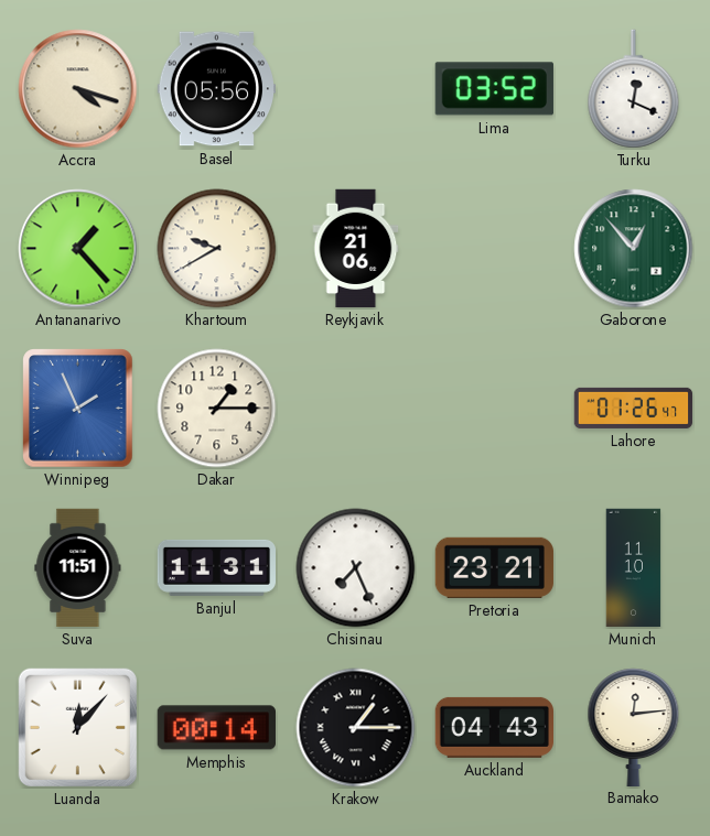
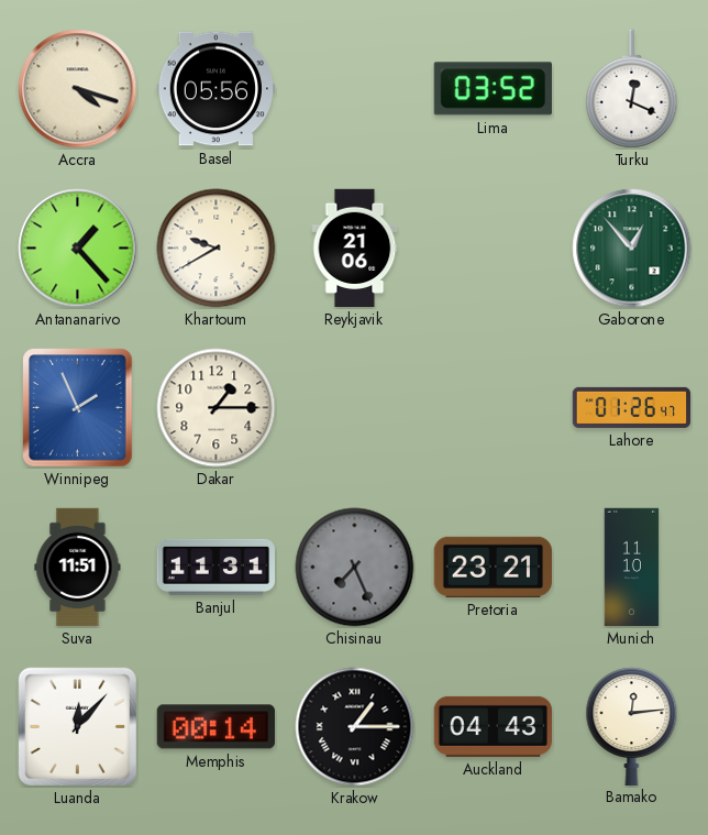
Chisinau dial: white -> grey (355, 568)
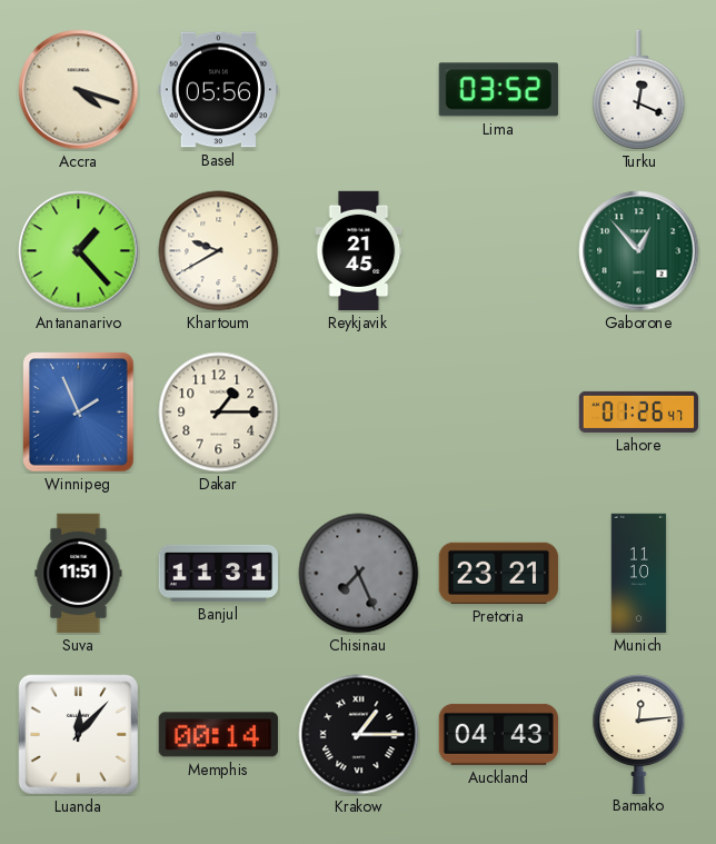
Reykjavik: 21:06 -> 21:45 (359, 251)
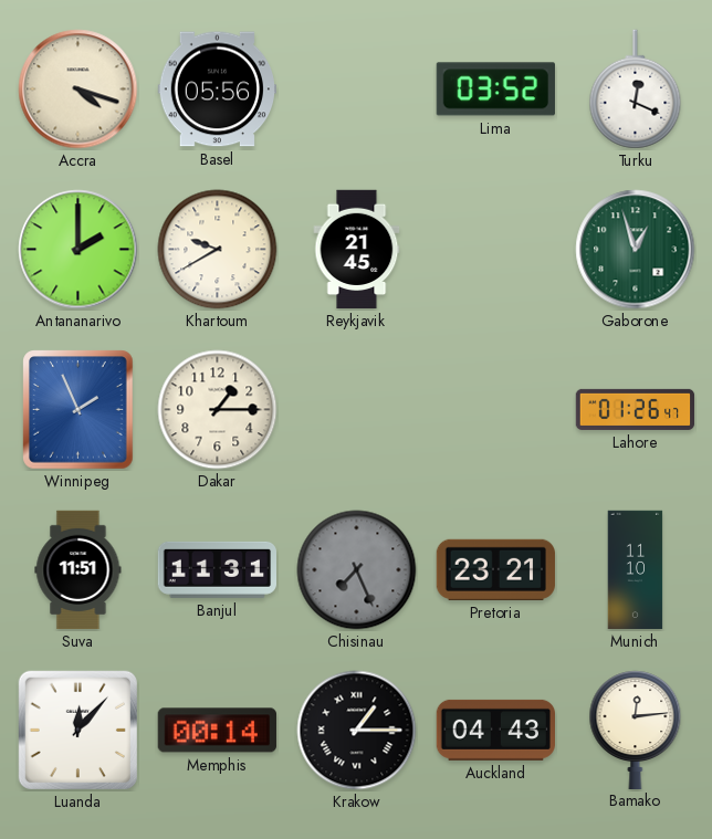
Antananarivo: 1:23 -> 2:00 (78, 250)
Gaborone: 12:53 -> 12:57 (636, 250)
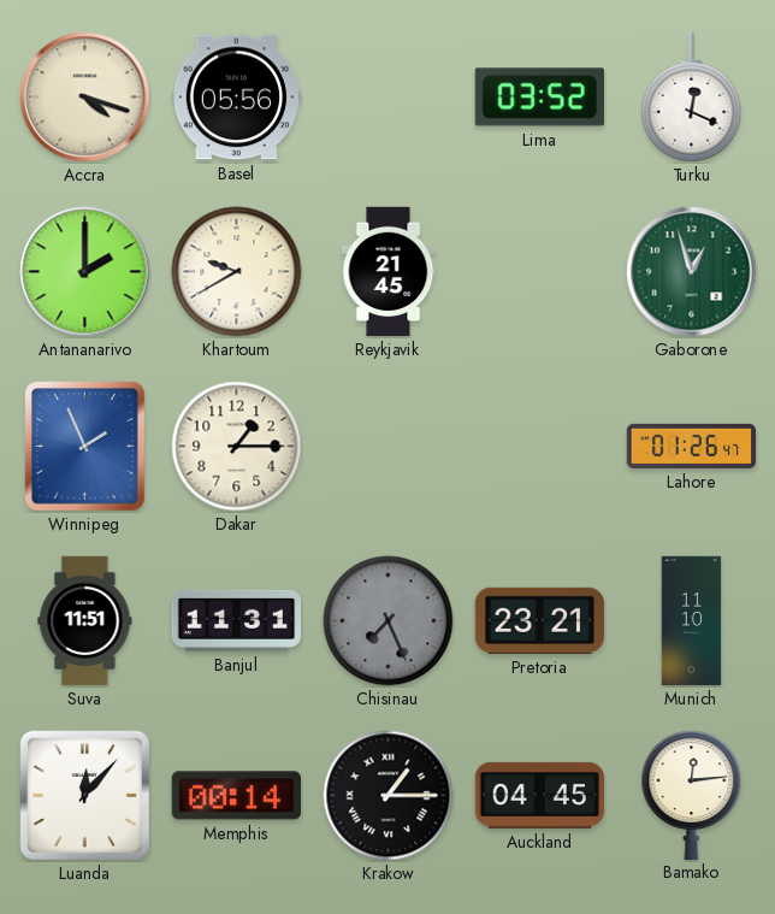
Auckland: 04:43 -> 04:45 (539, 795)
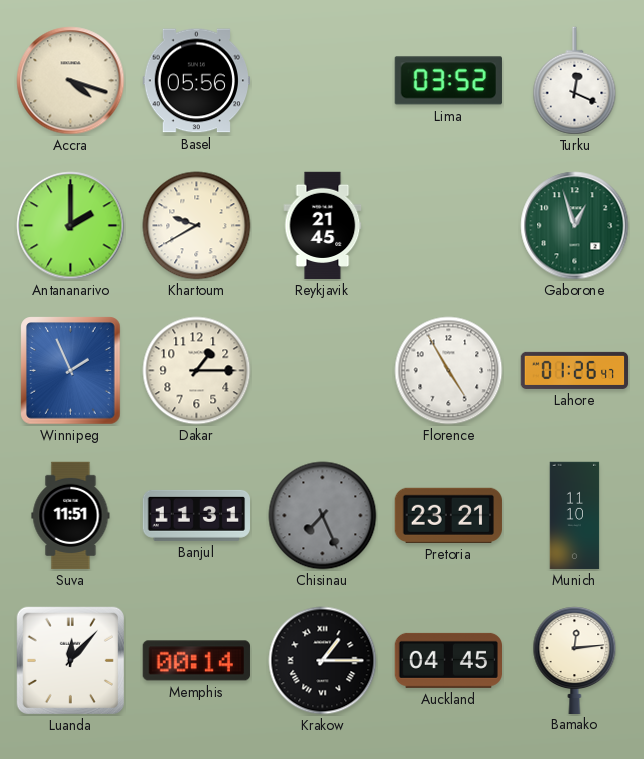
Florence: none -> 4:55 (449, 371)
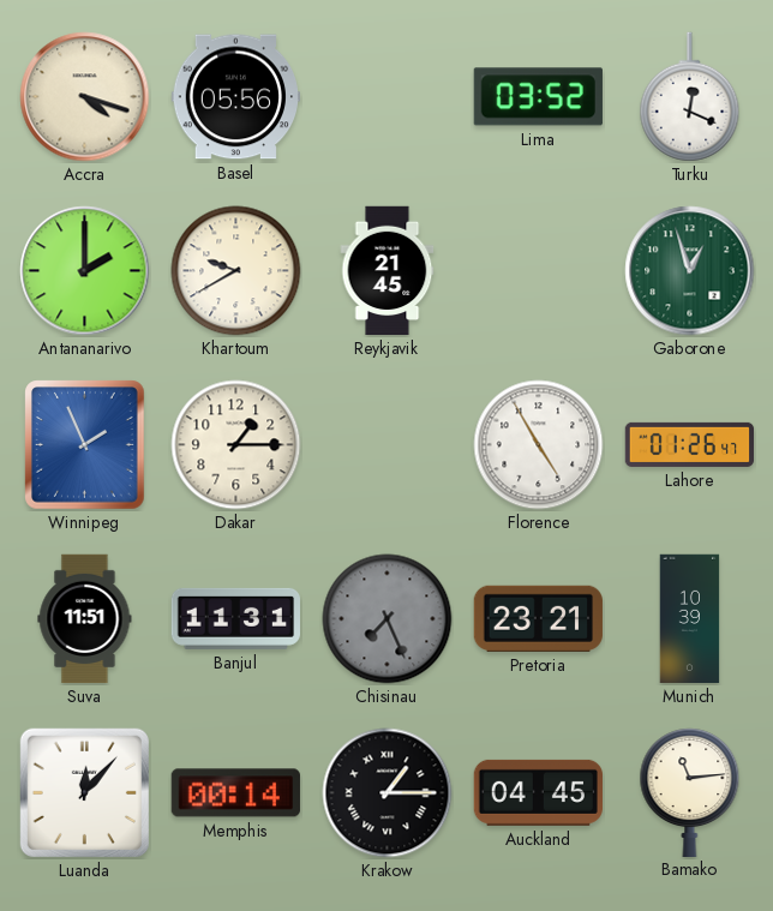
Munich: 11:10 -> 10:39 (690, 619)
Bamako: 12:14 -> 11:14 (690, 792)
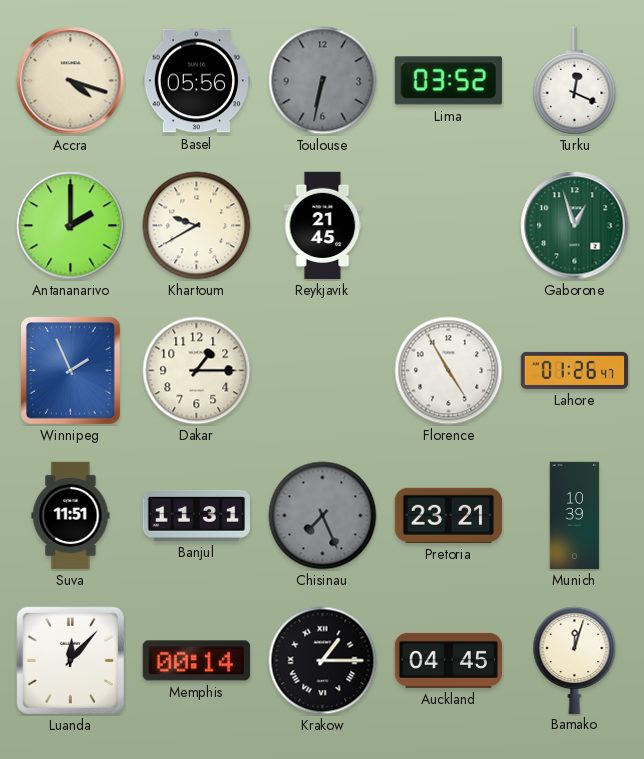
Toulouse: none -> 6:32 (323, 81)
Bamako: 11:14 -> 12:03 (575, 660)
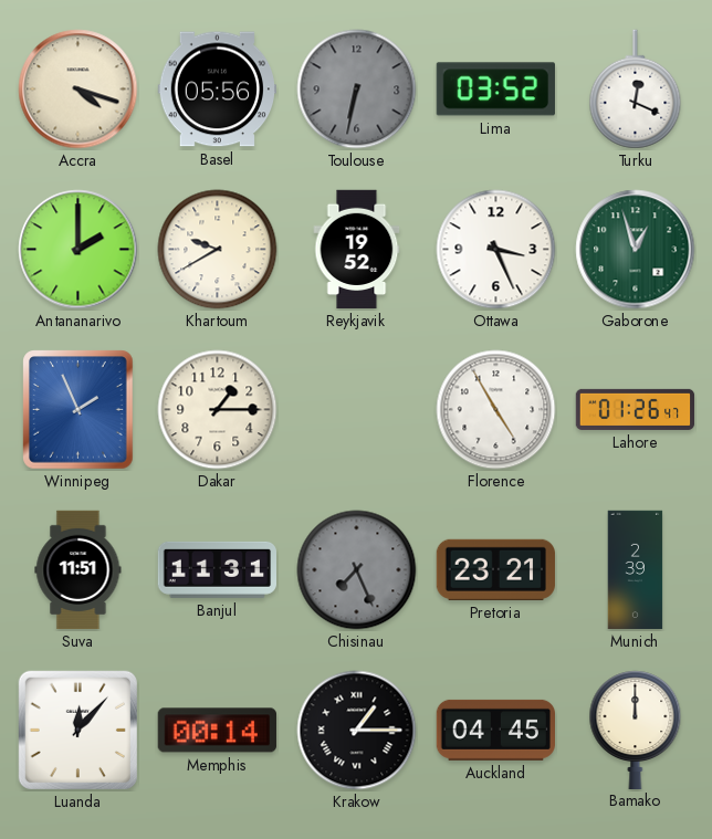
Reykjavik: 21:45 -> 19:52 (357, 250)
Ottawa: none -> 3:26 (496, 250)
Munich: 10:39 -> 2:39 (636, 570)
Bamako: 12:03 -> 12:00 (636, 730)
